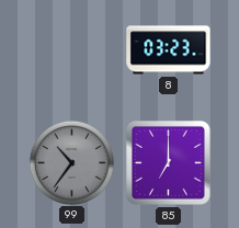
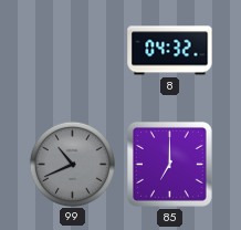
8: 03:23 -> 04:32 (170, 51)
99: 10:36 -> 10:41 (72, 164)
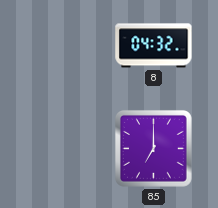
99: 10:41 -> none (72, 164)
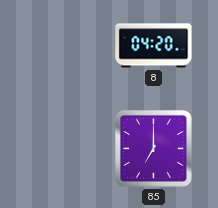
8: 04:32 -> 04:20 (154, 46)
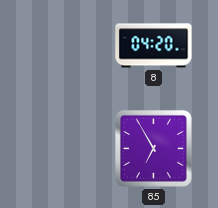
85: 7:00 -> 6:55 (153, 148)
